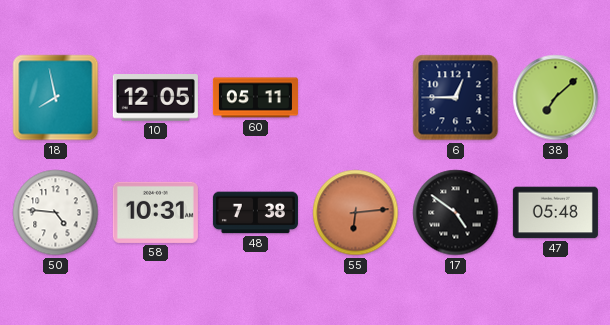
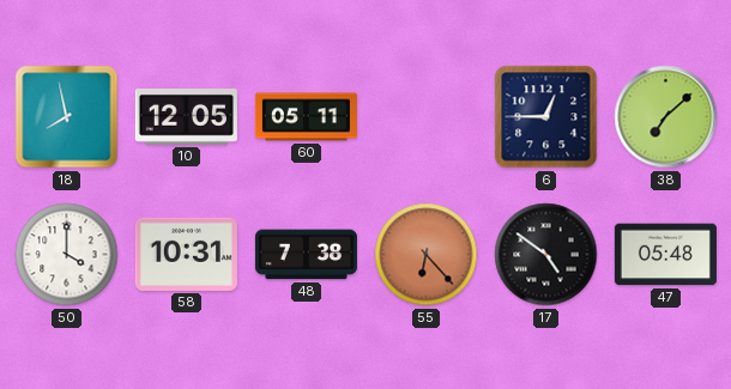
50: 4:46 -> 4:00 (67, 255)
55: 6:14 -> 6:23 (427, 255)
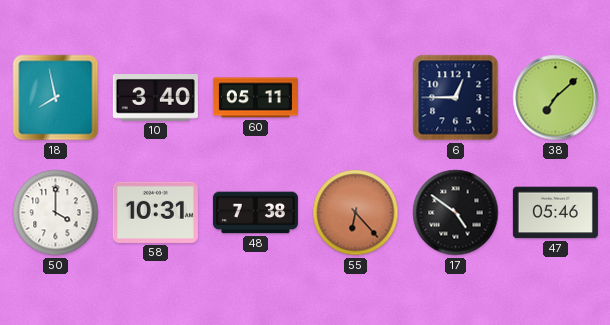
10: 12:05 -> 3:40 (155, 98)
47: 05:48 -> 05:46 (555, 213)
